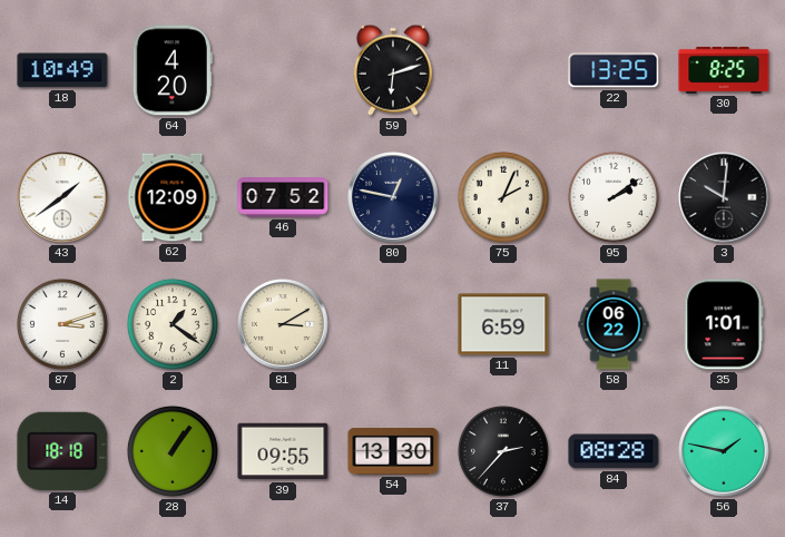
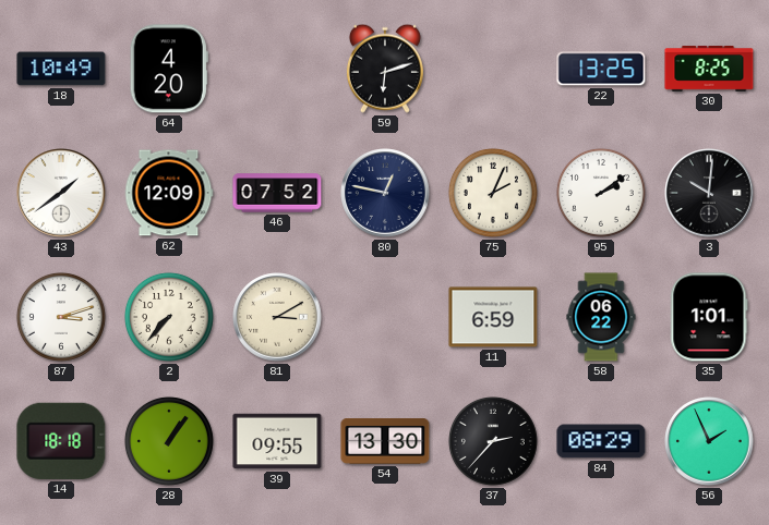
2: 1:21 -> 7:37 (169, 317)
84: 08:28 -> 08:29 (601, 441)
56: 1:47 -> 1:56 (709, 441)
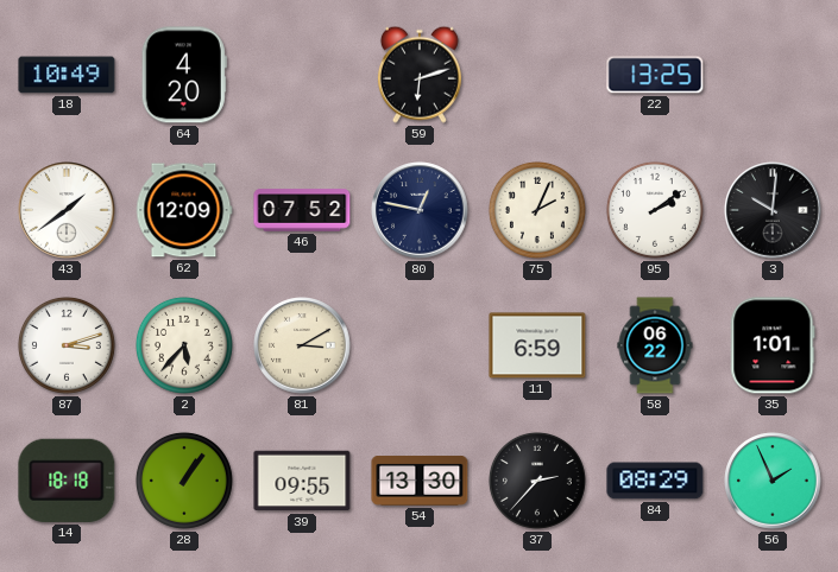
30: 8:25 -> none (709, 69)
2: 7:37 -> 5:37 (184, 345)
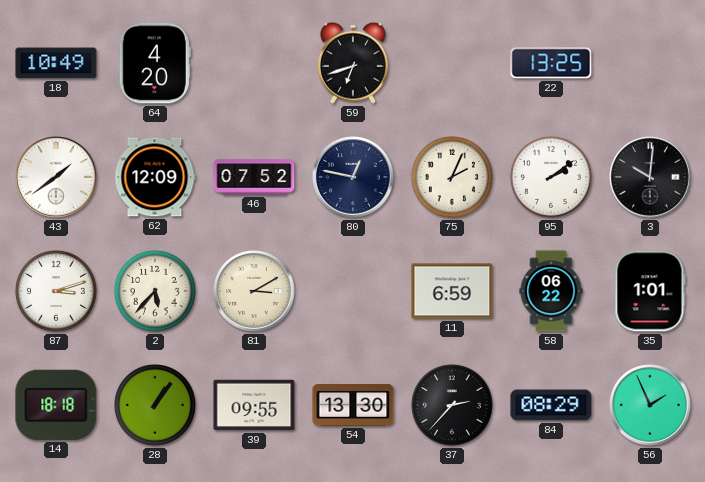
59: 6:12 -> 6:42 (353, 63)
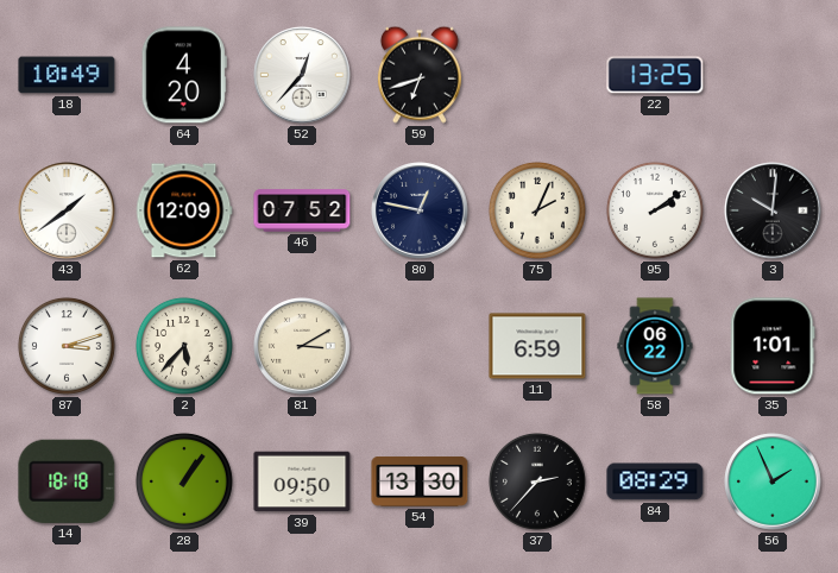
52: none -> 12:37 (302, 75)
39: 09:55 -> 09:50 (302, 481)
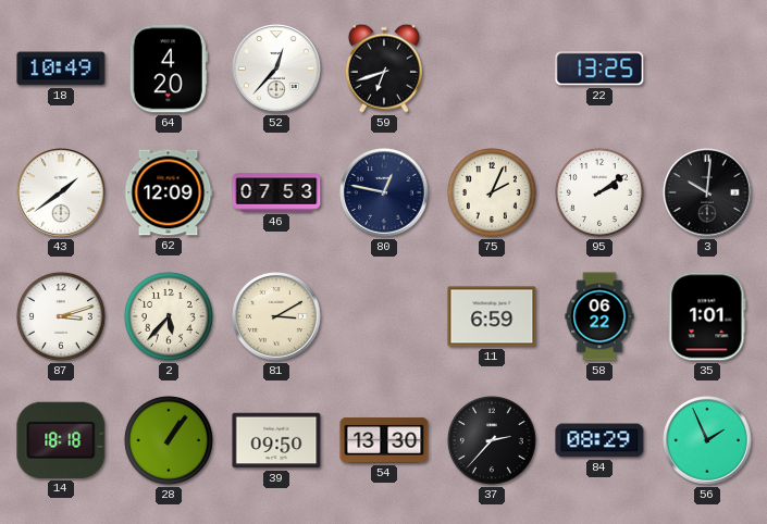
46: 07:52 -> 07:53 (276, 192)
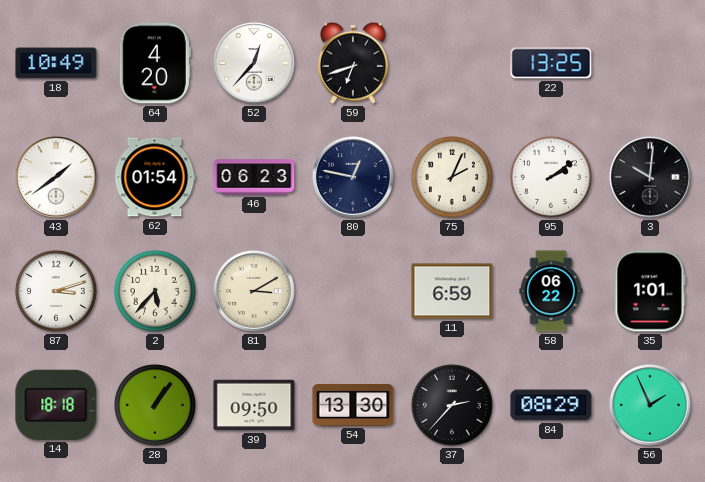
62: 12:09 -> 01:54 (155, 177)
46: 07:53 -> 06:23 (254, 177)
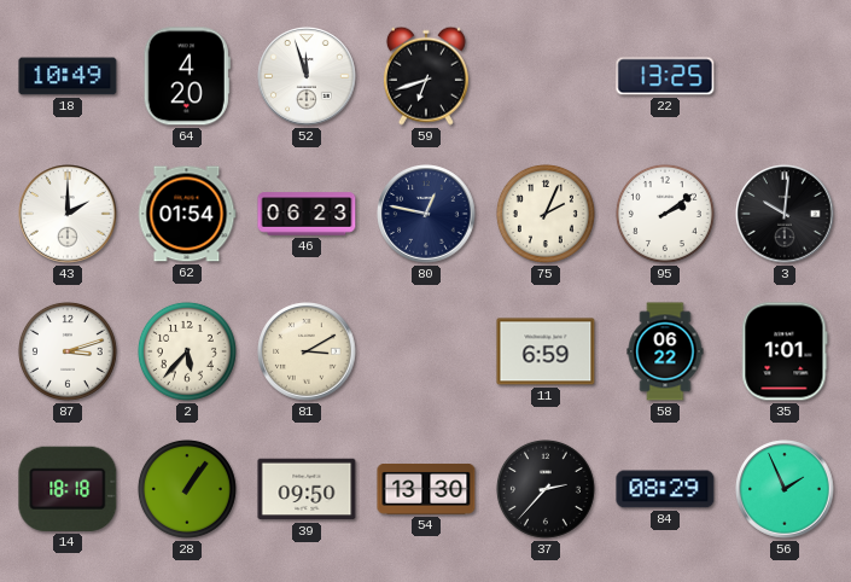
52: 12:37 -> 11:57 (307, 76)
43: 1:39 -> 2:00 (68, 214)
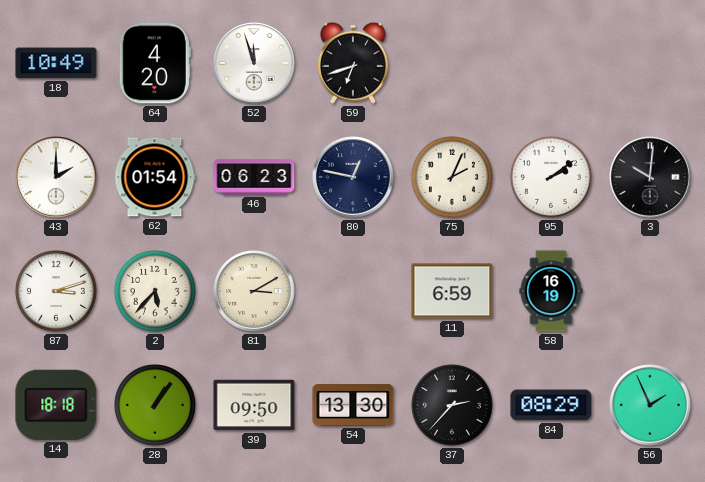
22: 13:25 -> none (665, 76)
58: 06:22 -> 16:19 (551, 291)
35: 1:01 -> none (785, 351)
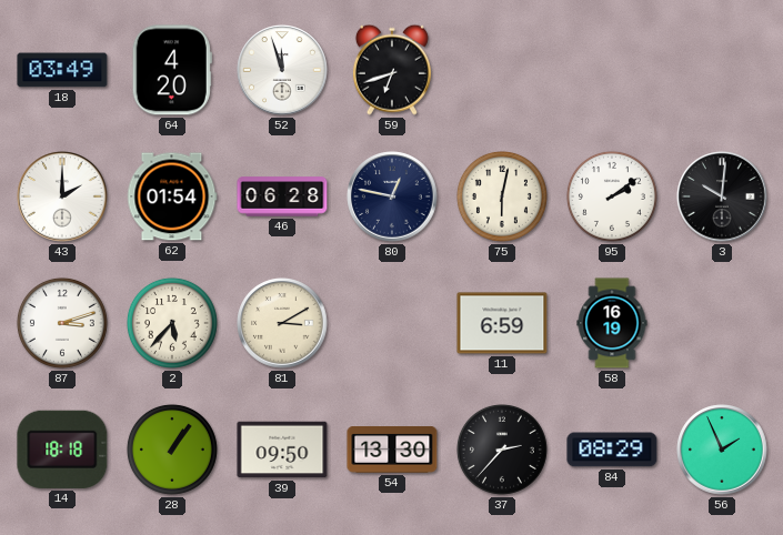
18: 10:49 -> 03:49 (62, 70)
46: 06:23 -> 06:28 (282, 196)
75: 2:04 -> 6:02 (502, 196)
